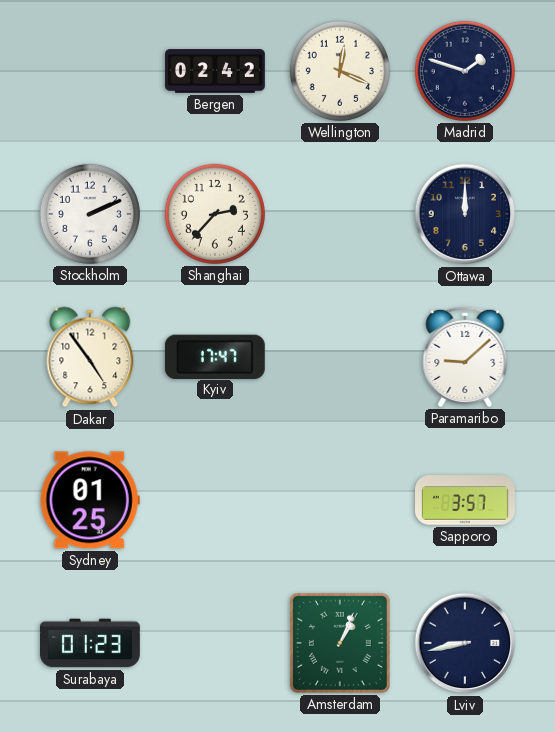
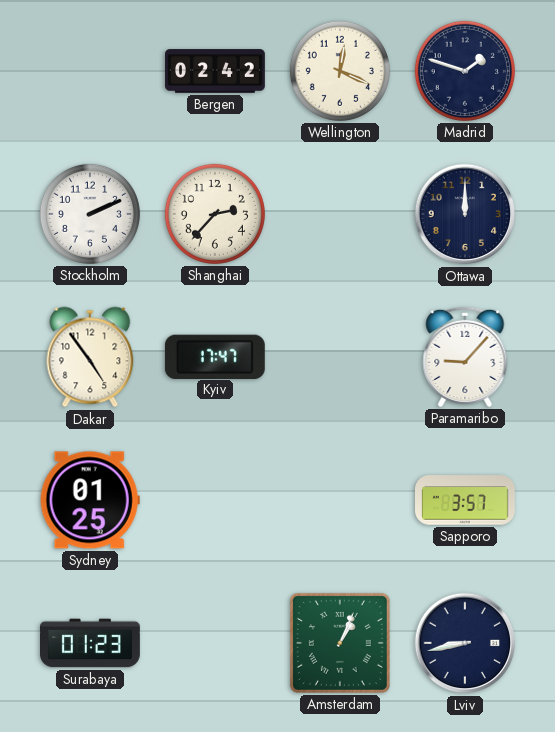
Paramaribo: 9:08 -> 9:07 (465, 357)
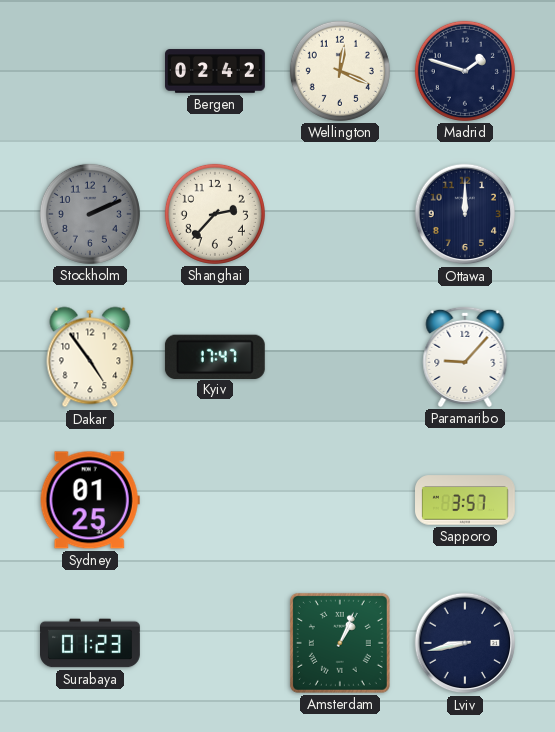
Stockholm dial: white -> grey (90, 214)
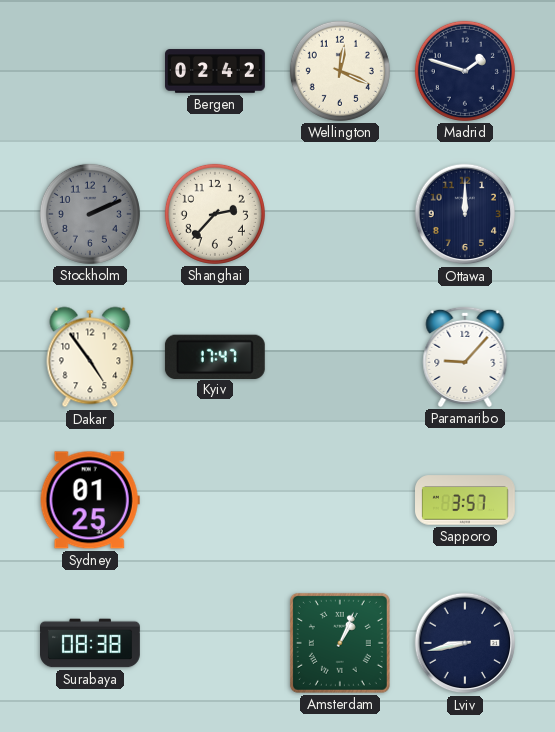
Surabaya: 01:23 -> 08:38 (91, 643)
